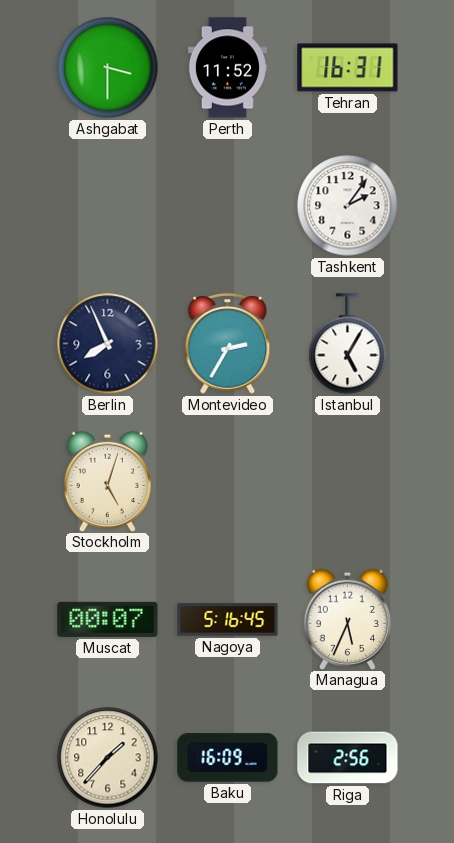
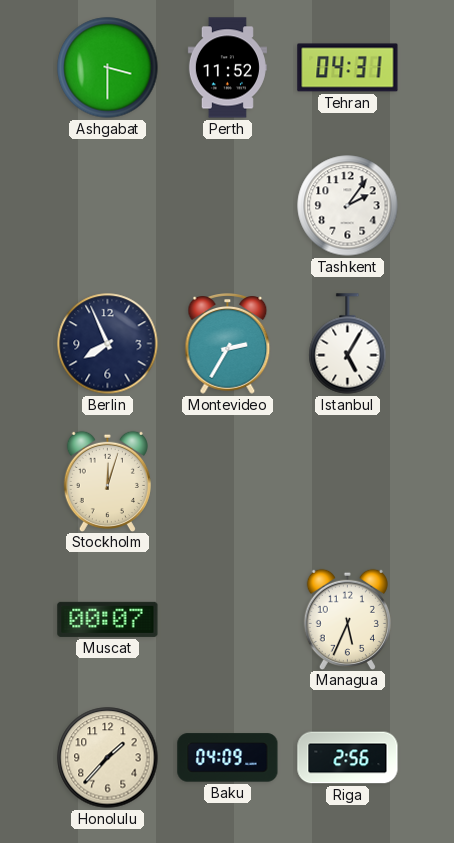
Tehran: 16:31 -> 04:31 (348, 68)
Stockholm: 5:03 -> 12:03 (107, 481)
Nagoya: 5:16 -> none (228, 620)
Baku: 16:09 -> 04:09 (228, 758)
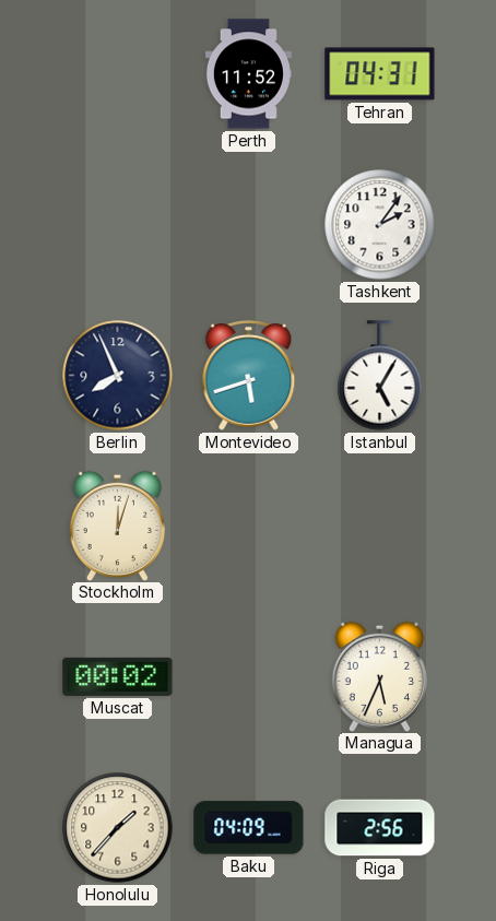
Ashgabat: 3:30 -> none (108, 68)
Montevideo: 2:35 -> 5:42 (249, 376)
Muscat: 00:07 -> 00:02 (118, 676)
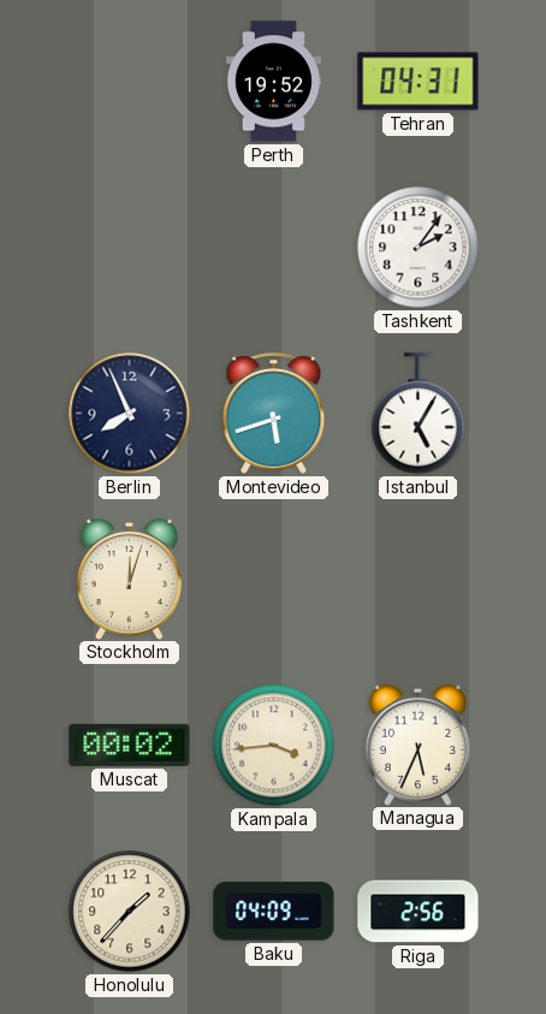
Perth: 11:52 -> 19:52 (273, 82)
Kampala: none -> 3:44 (274, 746)
